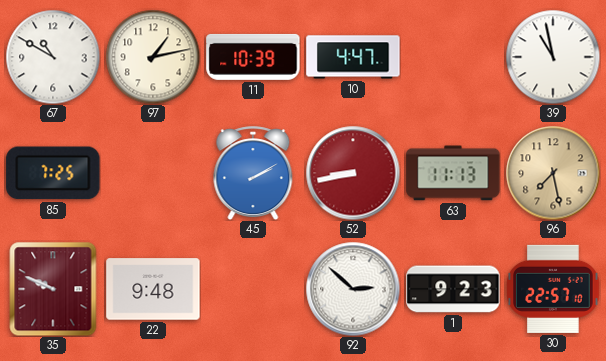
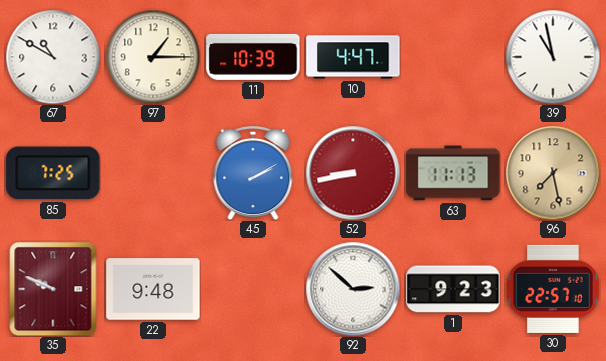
97: 1:13 -> 1:15 (153, 57)
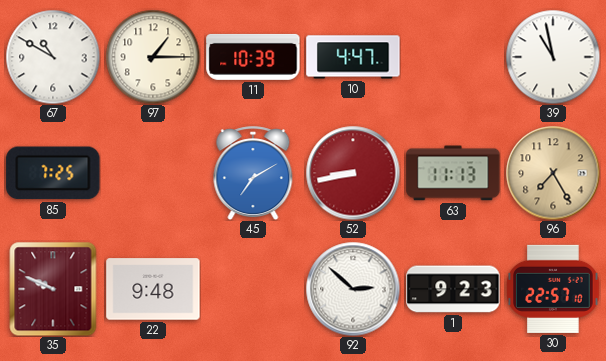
45: 2:10 -> 7:10 (253, 173)
96: 7:28 -> 7:25 (553, 173)
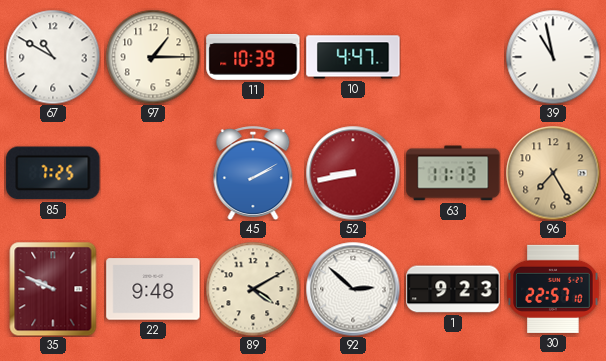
45: 7:10 -> 2:10 (253, 173)
89: none -> 4:10 (253, 289)
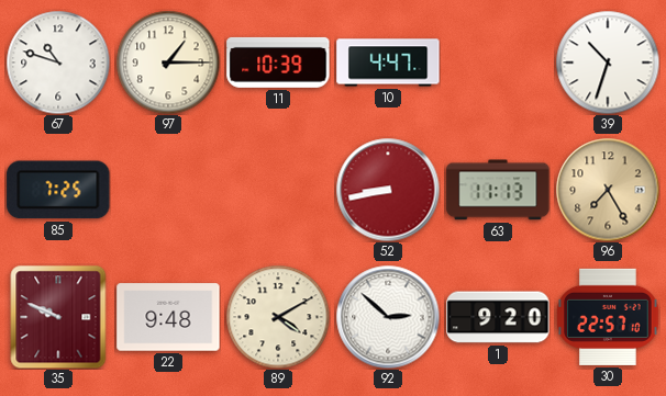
67: 10:50 -> 10:48 (58, 63)
39: 10:58 -> 10:33 (608, 63)
45: 2:10 -> none (253, 173)
1: 9:23 -> 9:20 (498, 317)
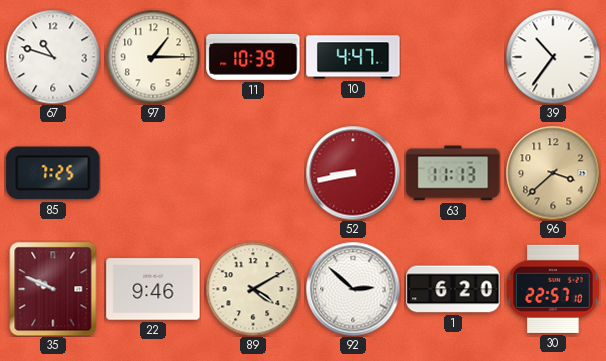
39: 10:33 -> 10:36 (553, 57)
96: 7:25 -> 3:38 (553, 173)
22: 9:48 -> 9:46 (153, 289)
1: 9:20 -> 6:20 (453, 289)
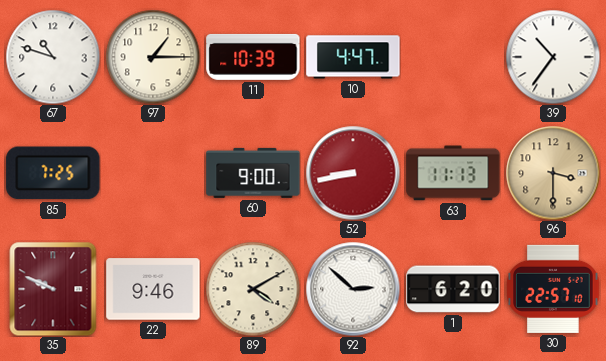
60: none -> 9:00 (253, 173)
96: 3:38 -> 3:30 (553, 173)
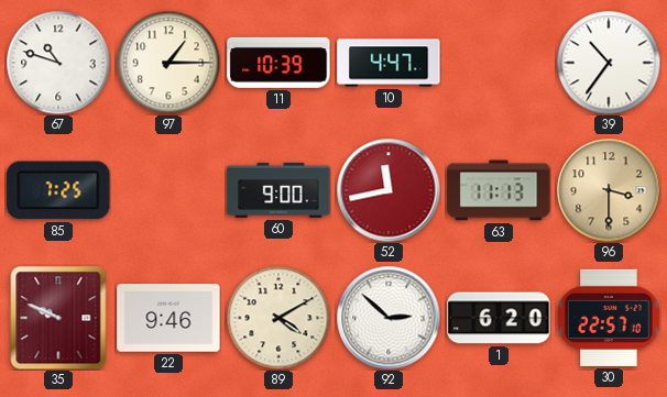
52: 8:43 -> 11:43 (389, 190)
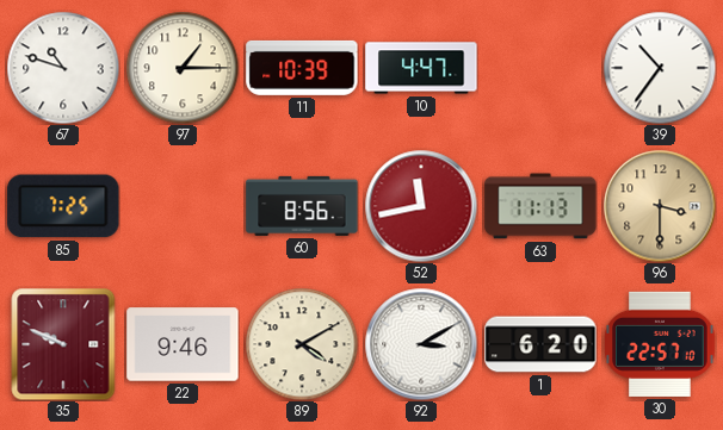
60: 9:00 -> 8:56 (302, 206)
92: 2:52 -> 3:10 (421, 344)
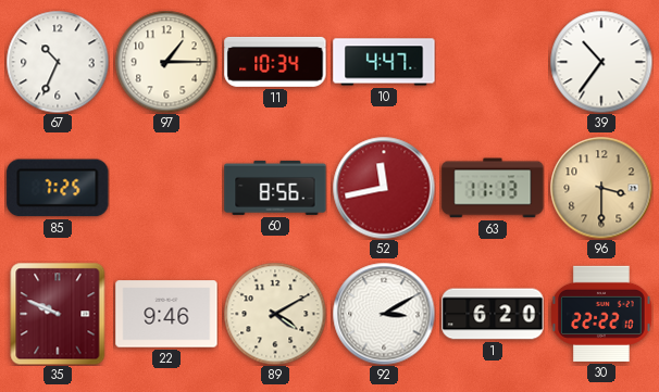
67: 10:48 -> 10:34 (58, 62)
11: 10:39 -> 10:34 (275, 62)
30: 22:57 -> 22:22 (601, 314)
